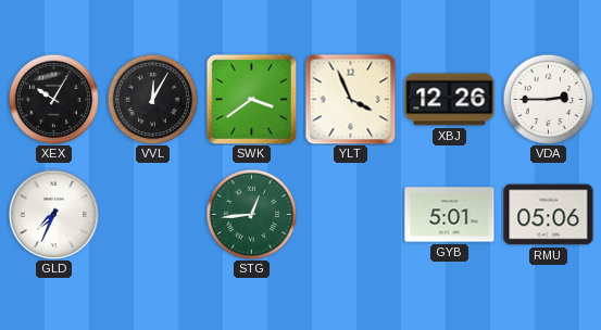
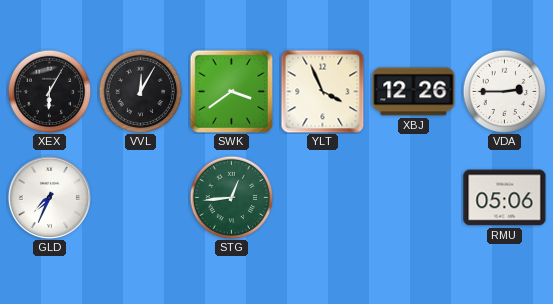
XEX: 10:05 -> 6:05 (49, 91)
GYB: 5:01 -> none (450, 215)
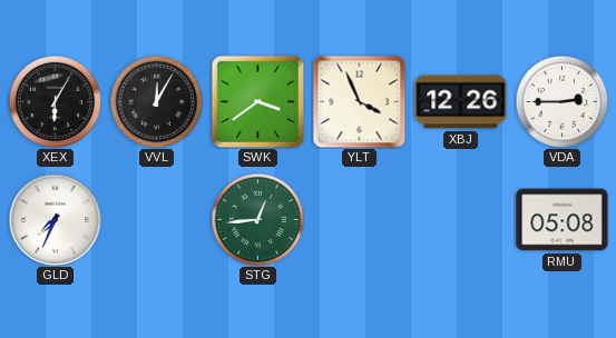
RMU: 05:06 -> 05:08 (563, 220)
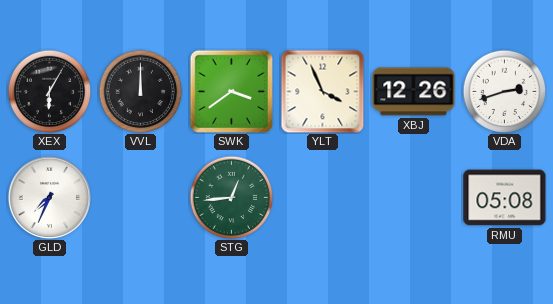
VVL: 12:05 -> 12:00 (140, 91)
VDA: 2:45 -> 2:42 (504, 91)
